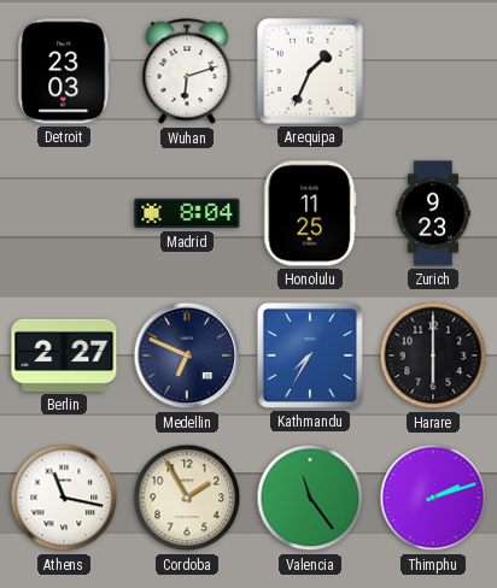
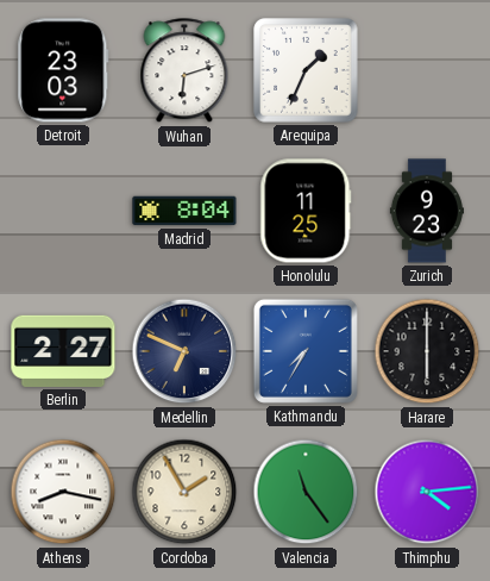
Athens: 11:17 -> 8:17 (63, 492)
Thimphu: 2:12 -> 4:14 (427, 492)
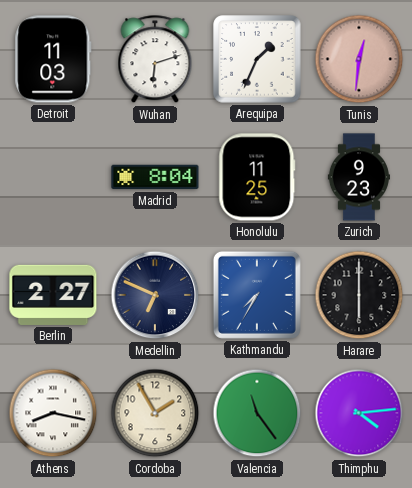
Detroit: 23:03 -> 11:03 (53, 59)
Tunis: none -> 12:31 (359, 59)
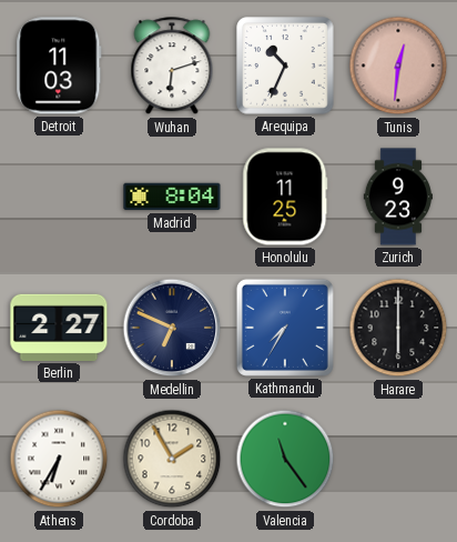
Arequipa: 1:34 -> 10:34 (285, 66)
Athens: 8:17 -> 6:35 (59, 459)
Thimphu: 4:14 -> none (359, 413)
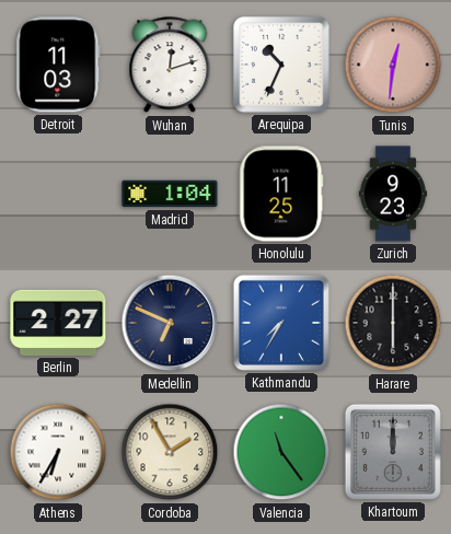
Wuhan: 6:12 -> 12:12 (170, 66)
Madrid: 8:04 -> 1:04 (170, 194)
Khartoum: none -> 12:00 (393, 452)
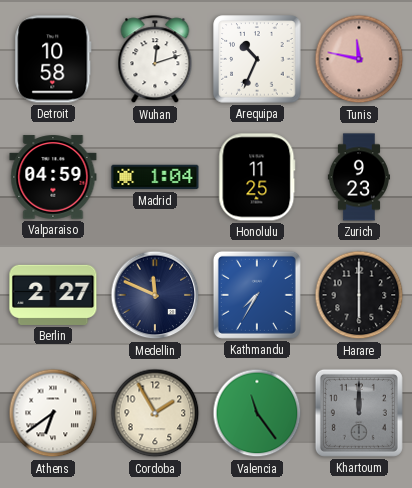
Detroit: 11:03 -> 10:58 (53, 59)
Tunis: 12:31 -> 11:47 (359, 59)
Valparaiso: none -> 04:59 (53, 177)
Medellin: 6:49 -> 11:49 (155, 295)
Athens: 6:35 -> 6:39 (53, 413)
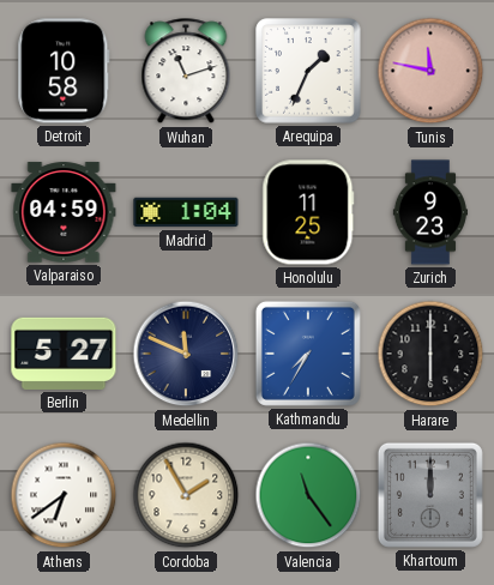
Wuhan: 12:12 -> 11:12 (186, 72)
Arequipa: 10:34 -> 1:34 (308, 71)
Berlin: 2:27 -> 5:27 (64, 354)
